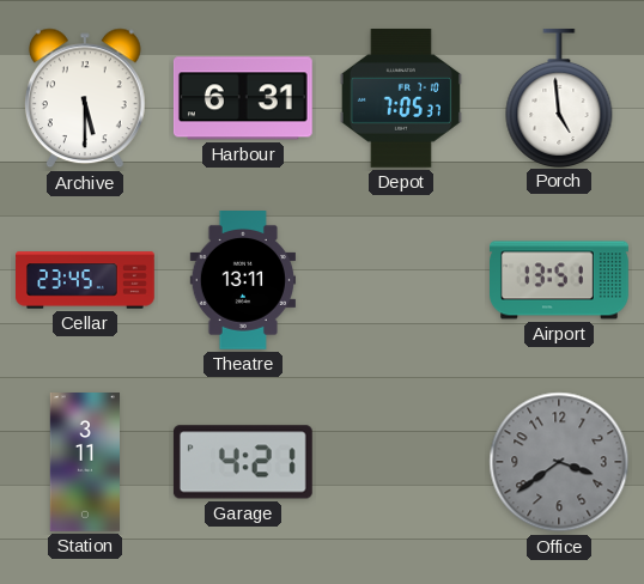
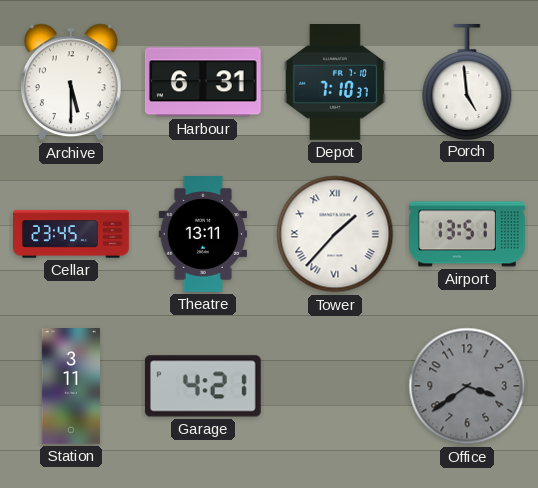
Depot: 7:05 -> 7:10 (335, 83)
Tower: none -> 1:37 (335, 234)
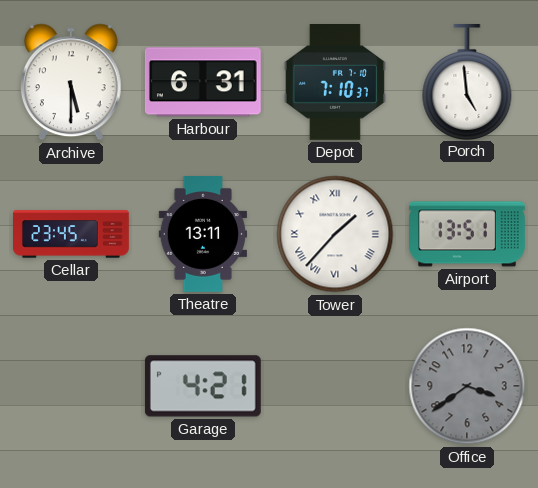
Station: 3:11 -> none (70, 387)
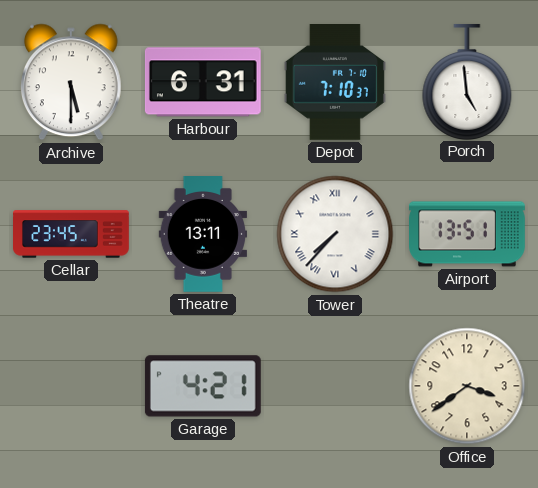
Tower: 1:37 -> 7:37 (335, 234)
Office dial: grey -> cream (467, 386)
